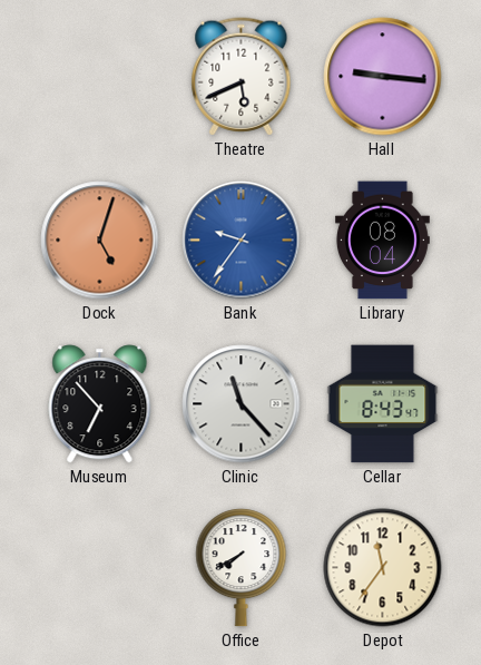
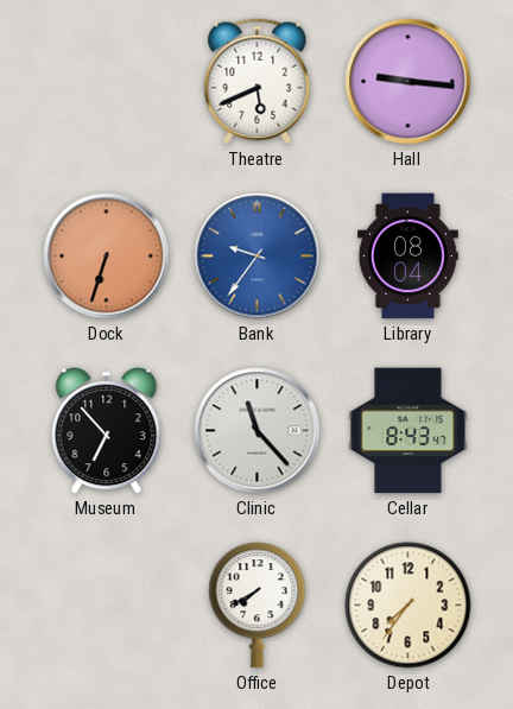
Dock: 5:03 -> 6:33 (107, 257)
Depot: 11:36 -> 7:36 (408, 606)
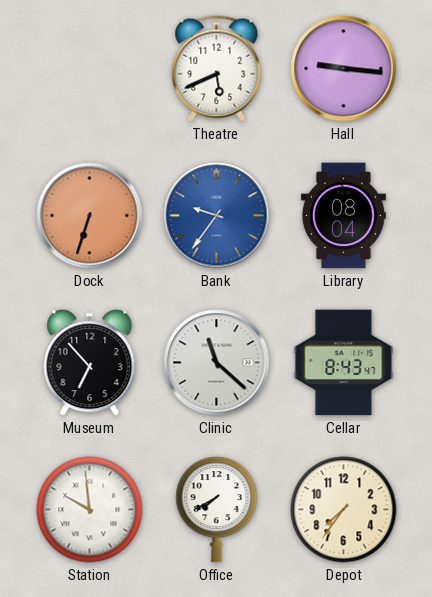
Clinic: 11:23 -> 11:22 (217, 363)
Station: none -> 9:59 (90, 510)
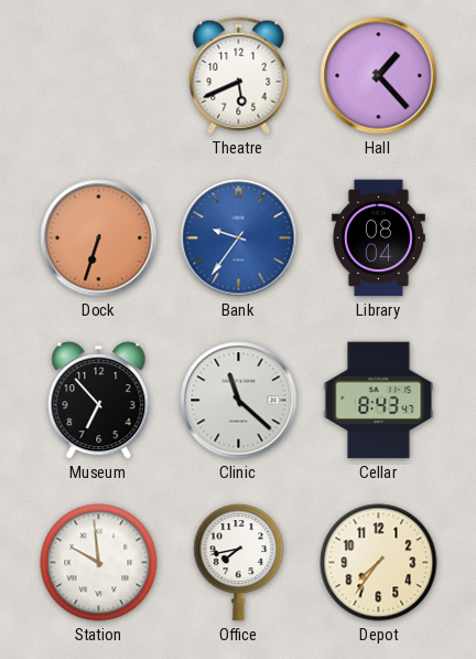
Hall: 9:16 -> 1:23 (379, 76)
Office: 7:40 -> 7:43 (239, 563)
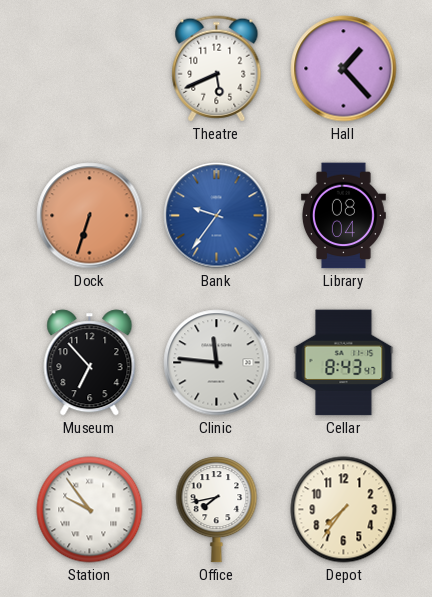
Clinic: 11:22 -> 11:46 (217, 363)
Station: 9:59 -> 9:54 (90, 510)
